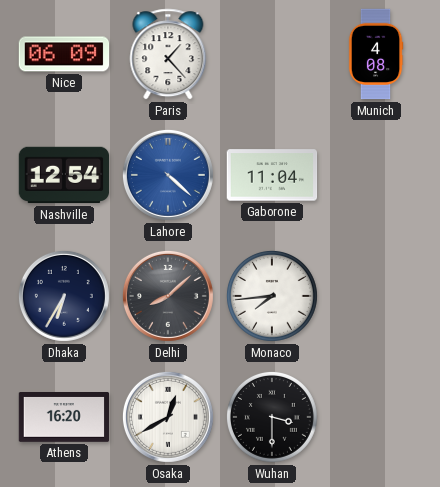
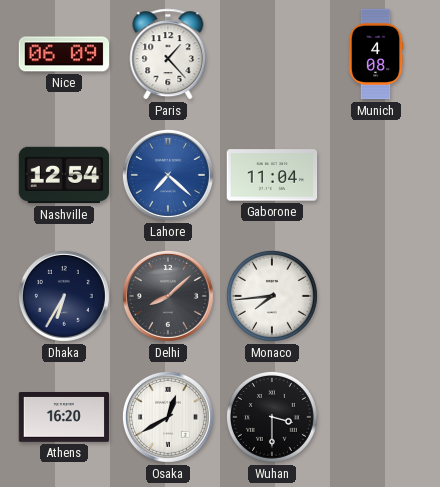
Lahore: 4:22 -> 7:22 (168, 175)
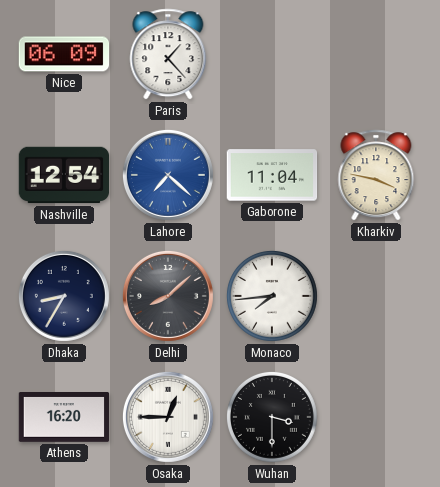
Munich: 4:08 -> none (376, 54)
Kharkiv: none -> 3:47 (376, 175)
Dhaka: 6:35 -> 8:35 (64, 296)
Osaka: 12:40 -> 12:45 (168, 417)
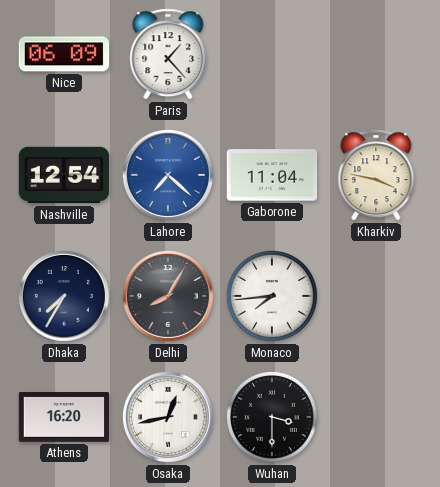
Dhaka: 8:35 -> 7:35 (64, 296)
Delhi: 8:08 -> 8:05 (168, 296)
Osaka: 12:45 -> 12:43 (168, 417)
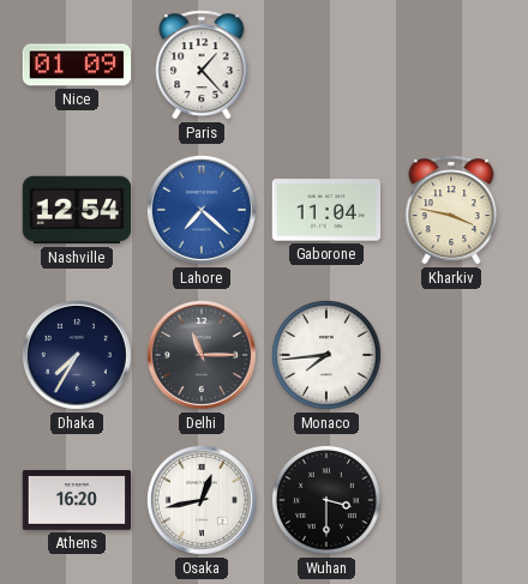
Nice: 06:09 -> 01:09 (77, 65)
Delhi: 8:05 -> 11:15 (202, 355)
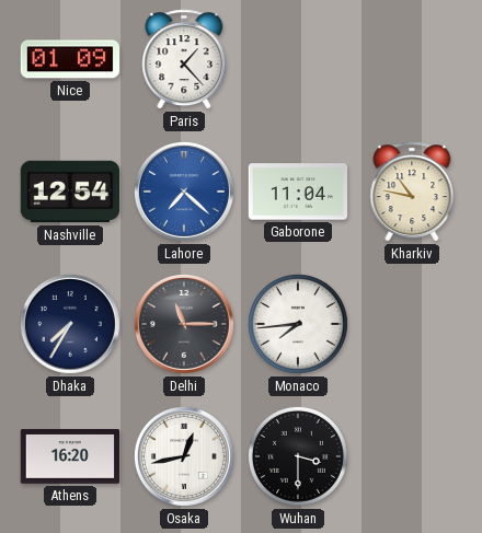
Kharkiv: 3:47 -> 10:47 (412, 192)
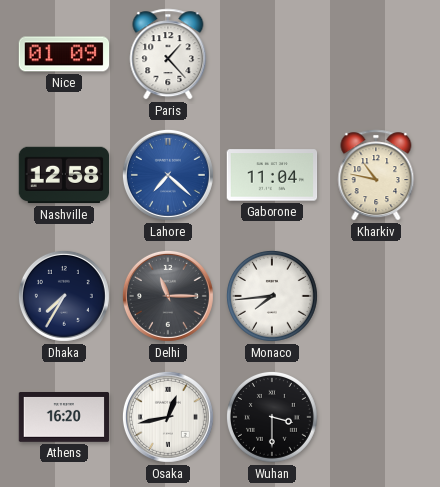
Nashville: 12:54 -> 12:58 (64, 175)
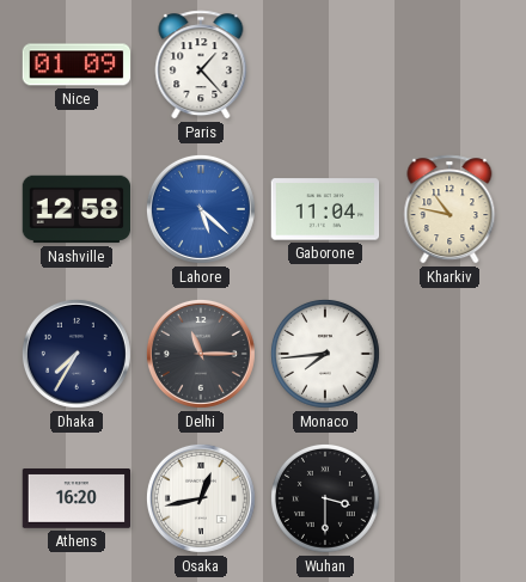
Lahore: 7:22 -> 5:22 (201, 209)
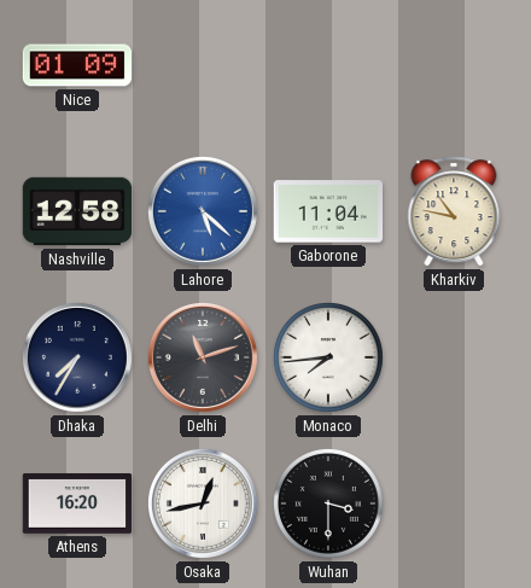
Paris: 1:23 -> none (201, 65)
Delhi: 11:15 -> 11:12 (203, 357)
